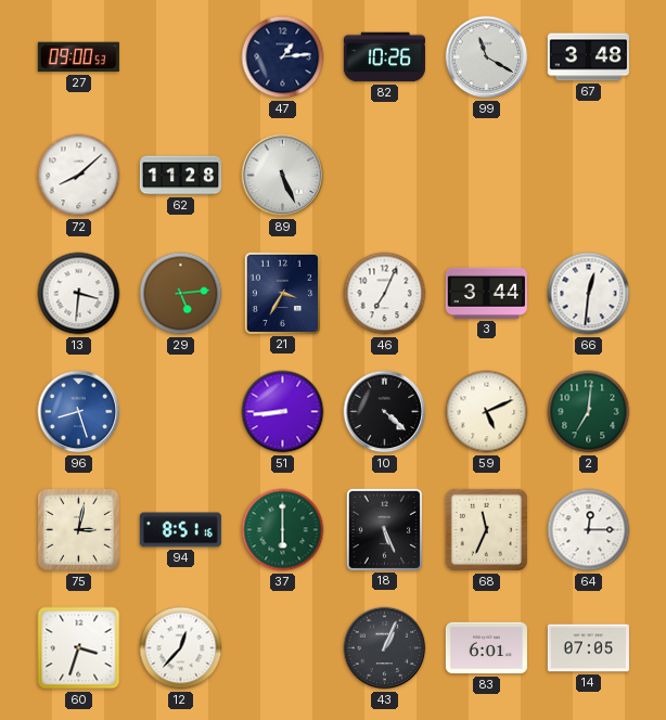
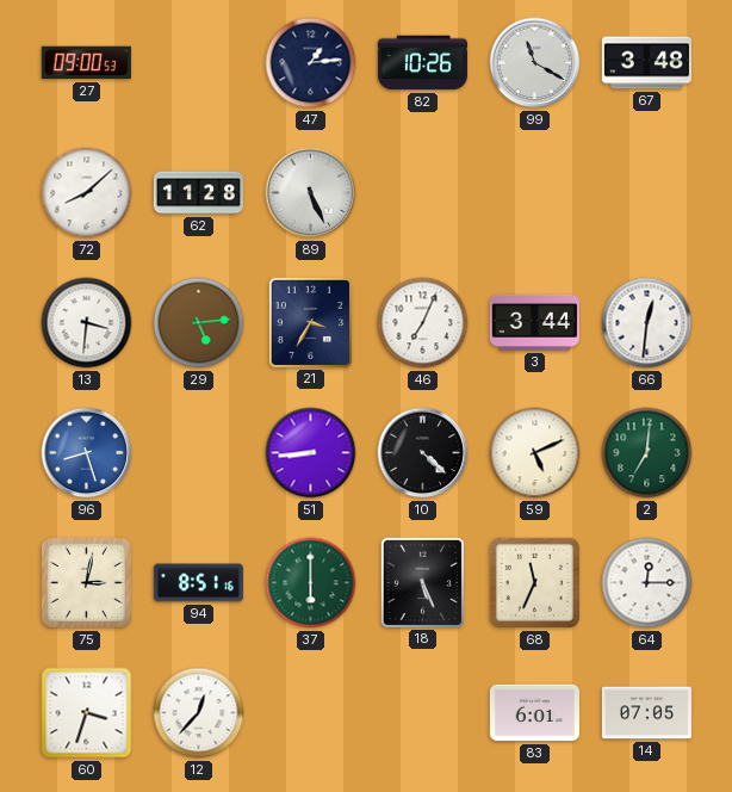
43: 1:04 -> none (385, 648)
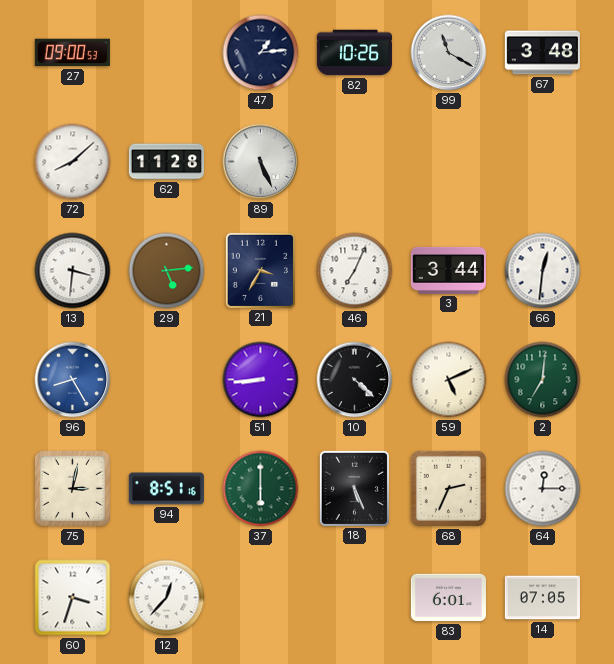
96: 8:27 -> 8:25 (73, 380)
68: 11:34 -> 2:34 (448, 488)
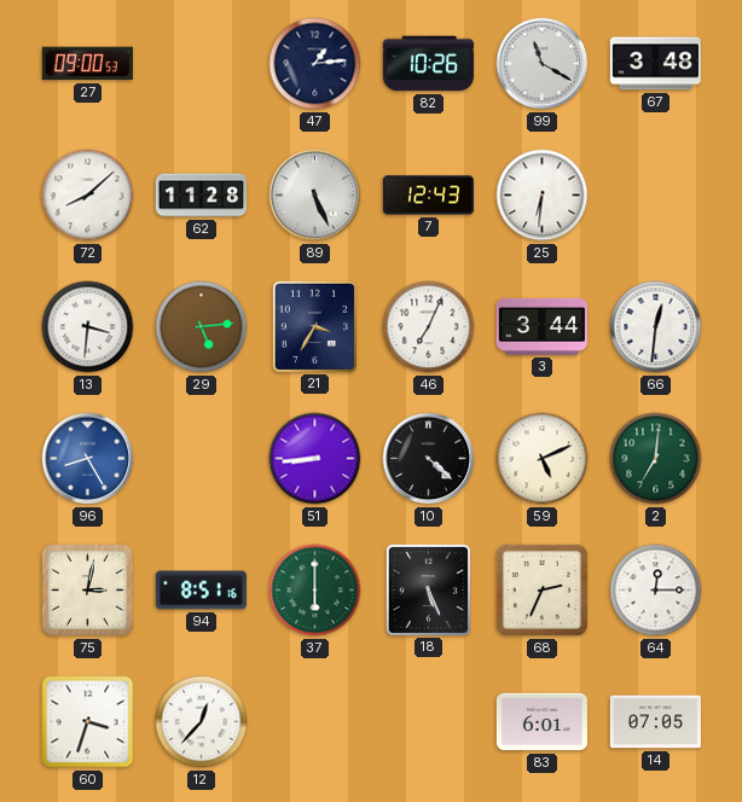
7: none -> 12:43 (428, 196)
25: none -> 6:31 (543, 196)
